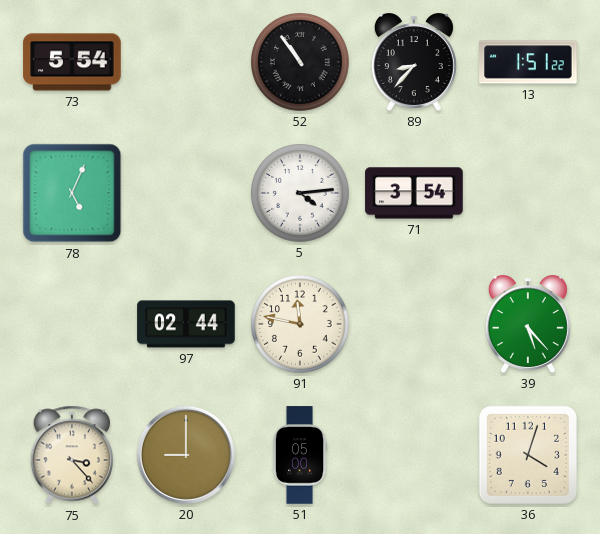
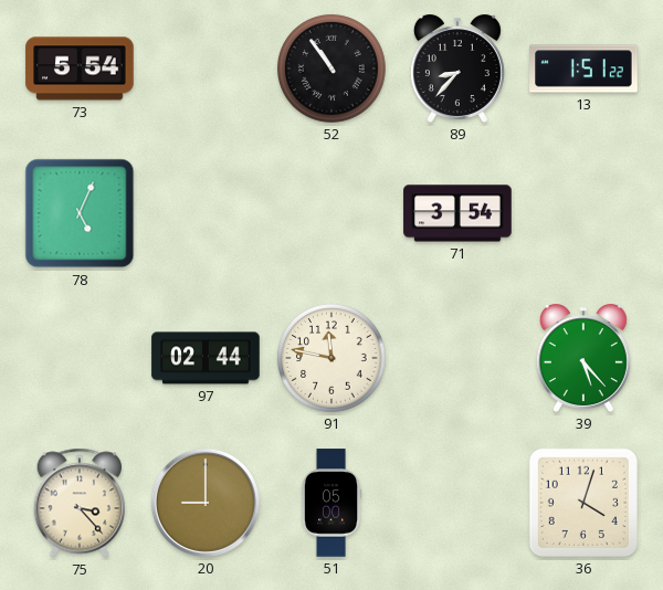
5: 4:14 -> none (300, 193)
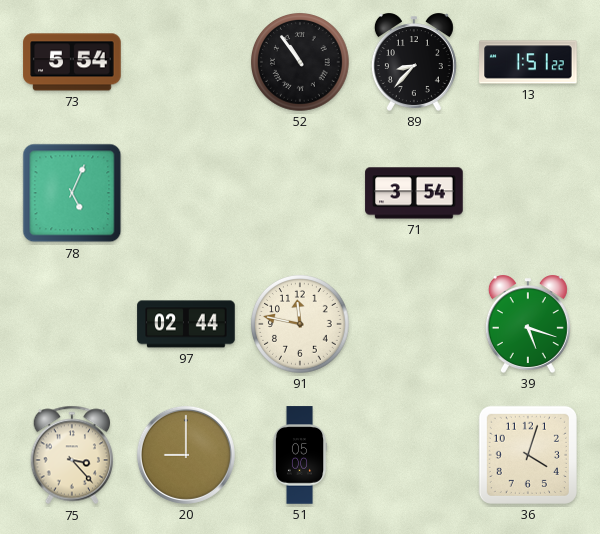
39: 5:23 -> 5:18 (528, 324)
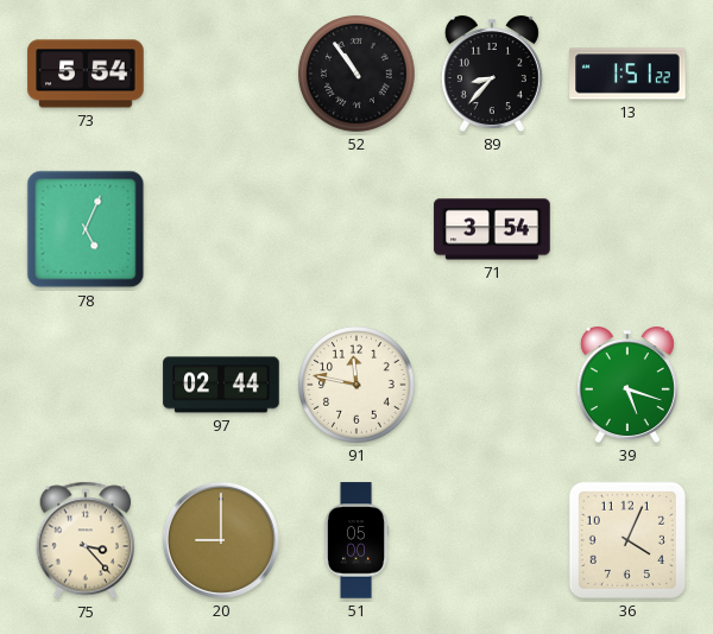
36: 4:03 -> 4:04 (627, 540)
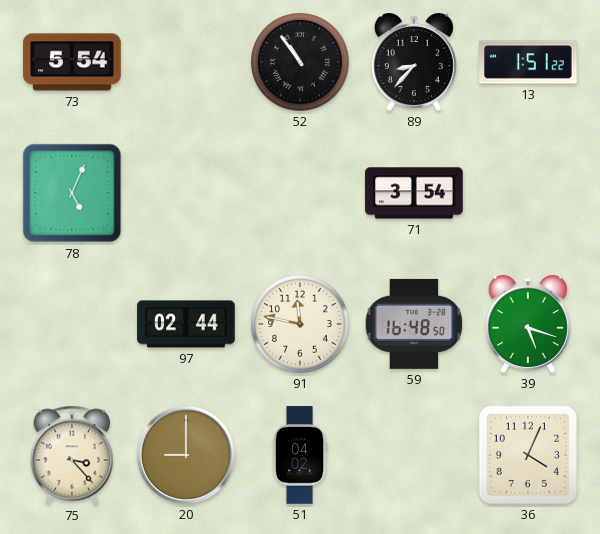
59: none -> 16:48 (414, 324)
51: 05:00 -> 04:02 (300, 455)
